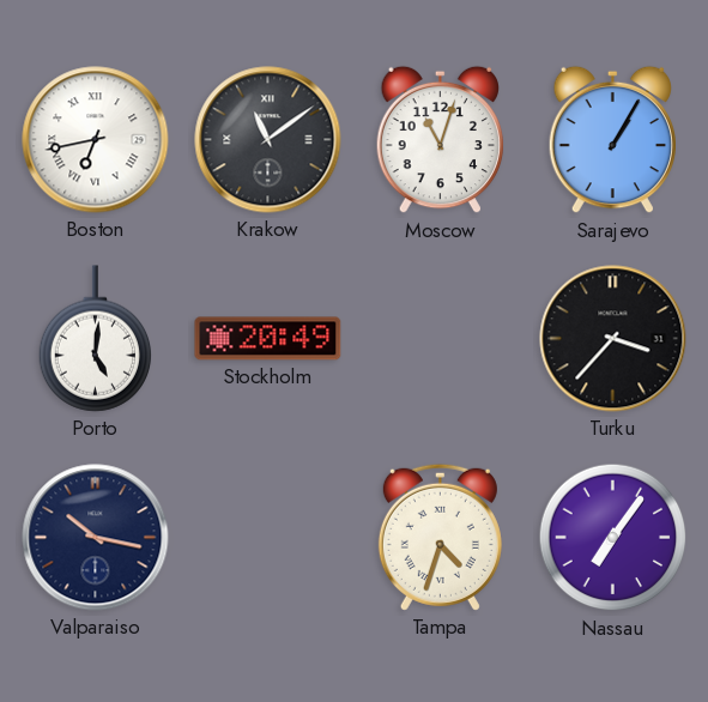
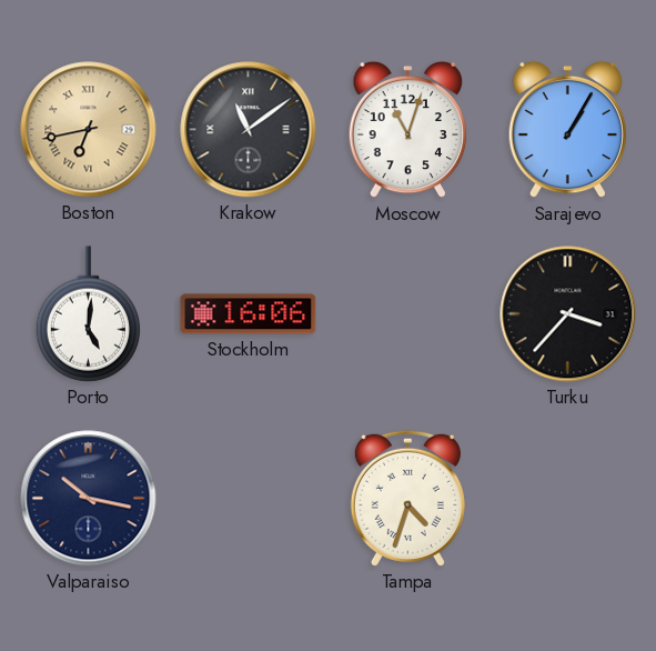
Boston dial: white -> champagne (89, 130)
Stockholm: 20:49 -> 16:06 (249, 314)
Nassau: 7:06 -> none (613, 538)
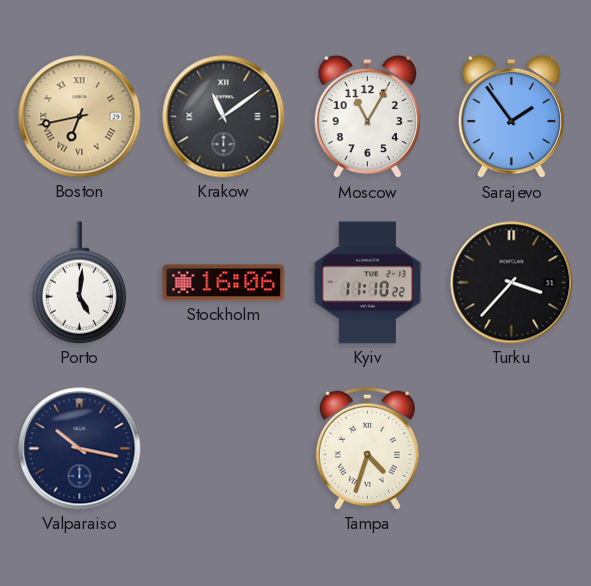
Moscow: 11:03 -> 11:05 (367, 117)
Sarajevo: 1:05 -> 1:54 (511, 117)
Kyiv: none -> 11:10 (368, 283)
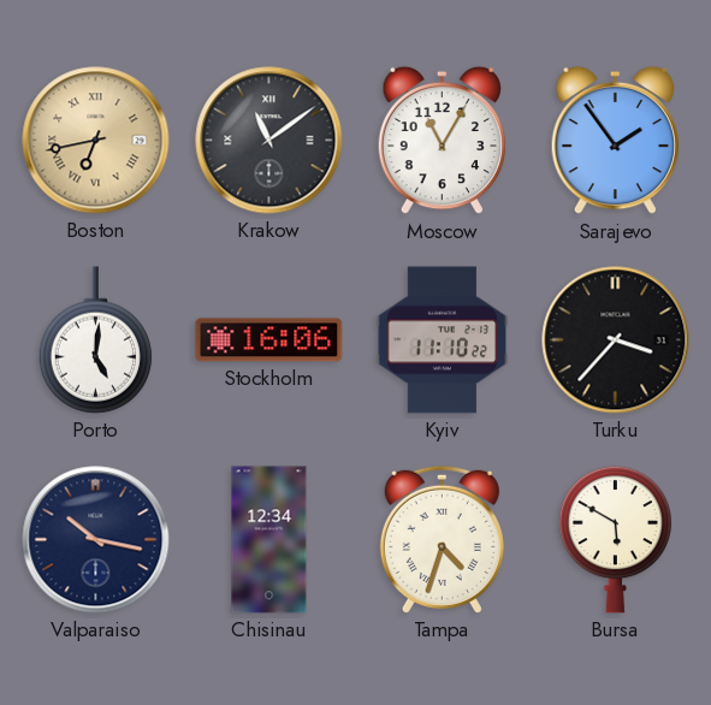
Chisinau: none -> 12:34 (269, 540)
Bursa: none -> 5:50 (615, 539)
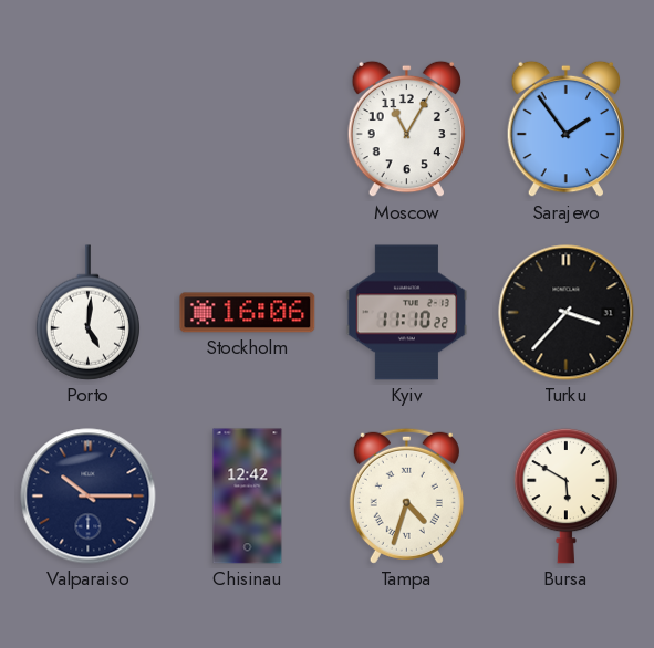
Boston: 6:43 -> none (96, 141)
Krakow: 11:09 -> none (269, 141)
Valparaiso: 10:17 -> 10:15 (89, 497)
Chisinau: 12:34 -> 12:42 (248, 497)
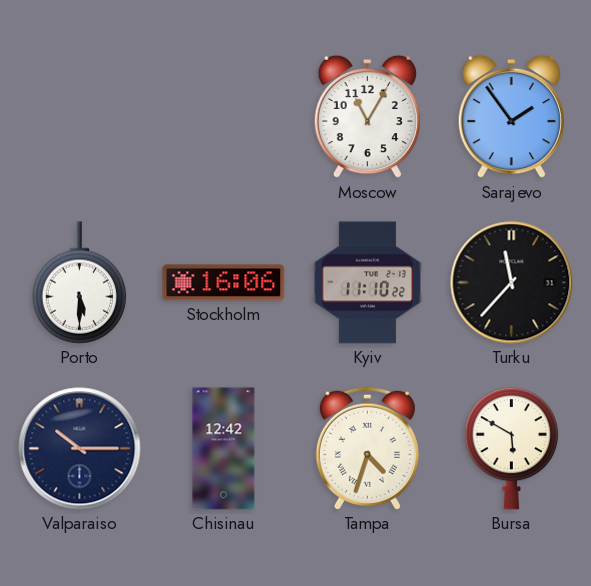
Porto: 5:01 -> 5:30 (79, 283)
Turku: 3:37 -> 11:37 (512, 283)
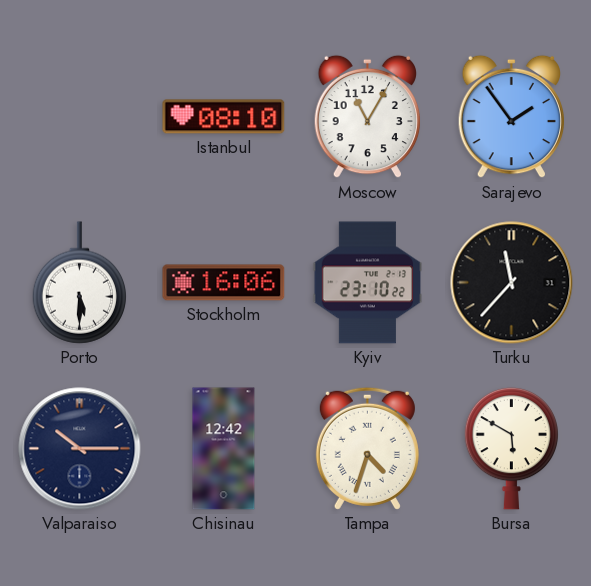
Istanbul: none -> 08:10 (224, 117)
Kyiv: 11:10 -> 23:10 (368, 283)
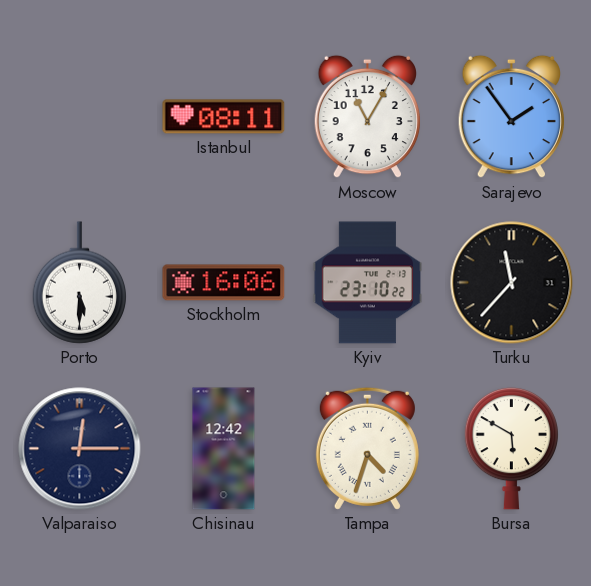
Istanbul: 08:10 -> 08:11 (224, 117)
Valparaiso: 10:15 -> 12:15 (80, 449)
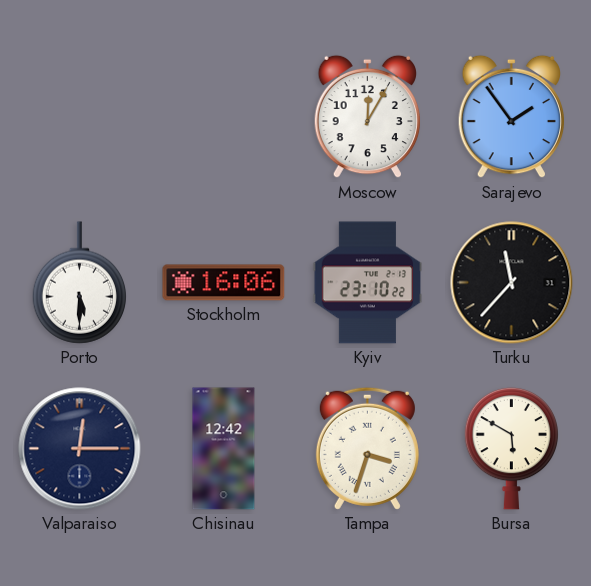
Istanbul: 08:11 -> none (224, 117)
Moscow: 11:05 -> 12:05 (367, 117)
Tampa: 4:33 -> 3:33 (367, 448)
